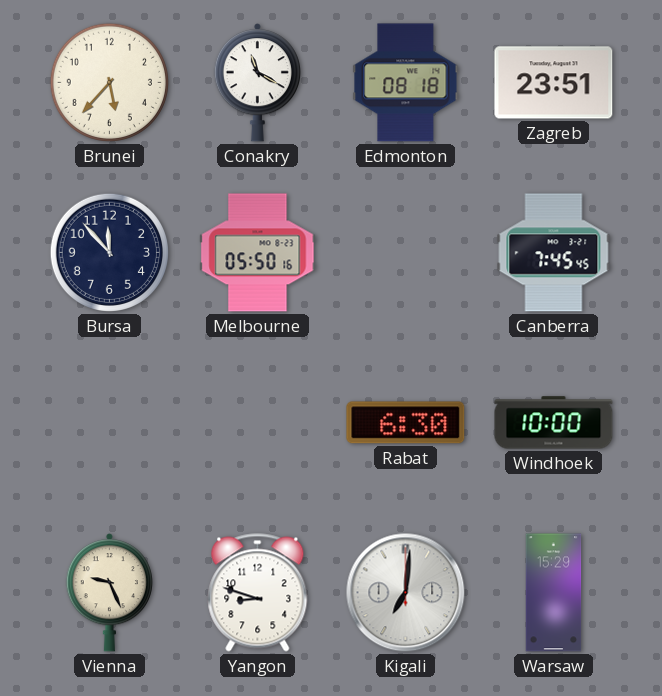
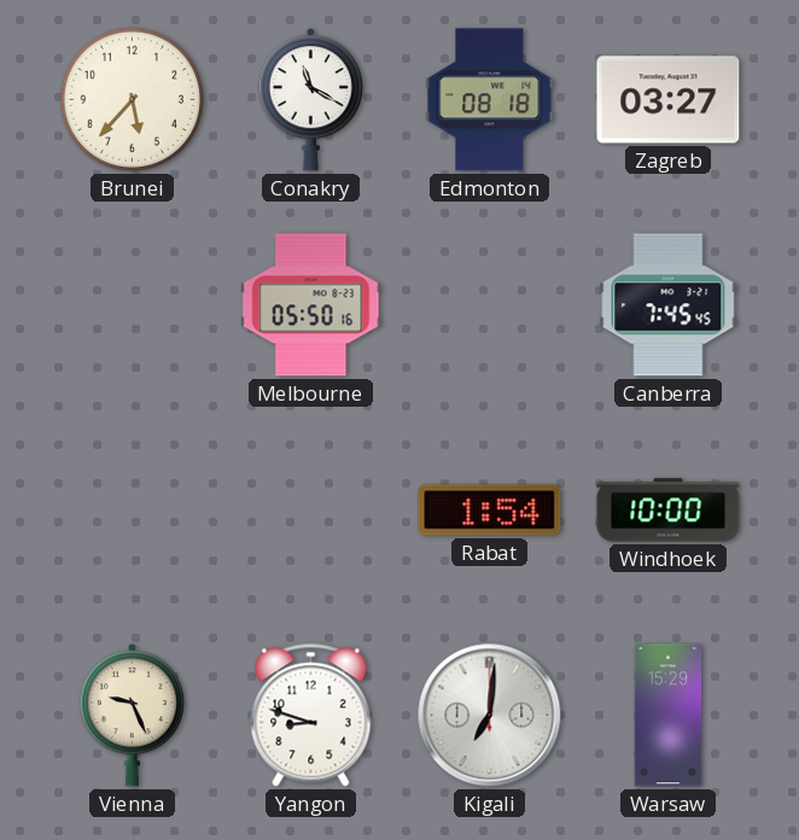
Zagreb: 23:51 -> 03:27 (669, 100)
Bursa: 11:53 -> none (109, 252)
Rabat: 6:30 -> 1:54 (490, 511)
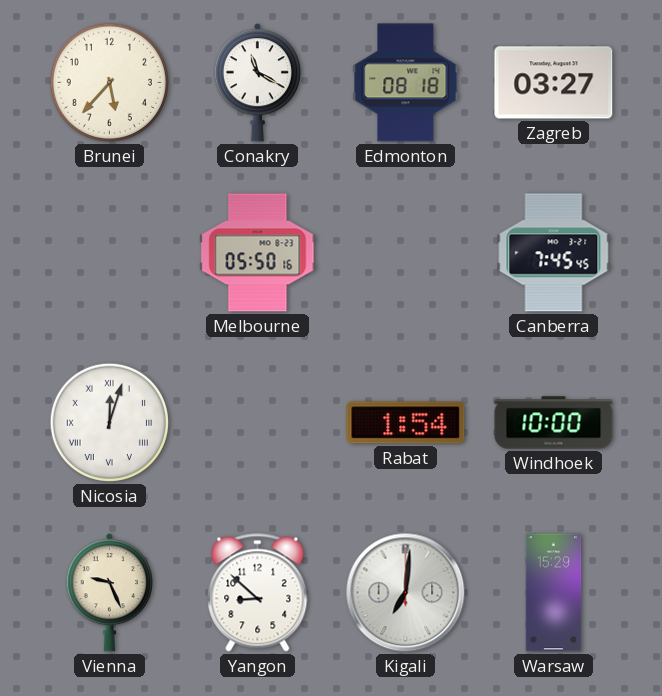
Nicosia: none -> 12:03 (109, 422)
Yangon: 8:48 -> 8:52 (258, 593)
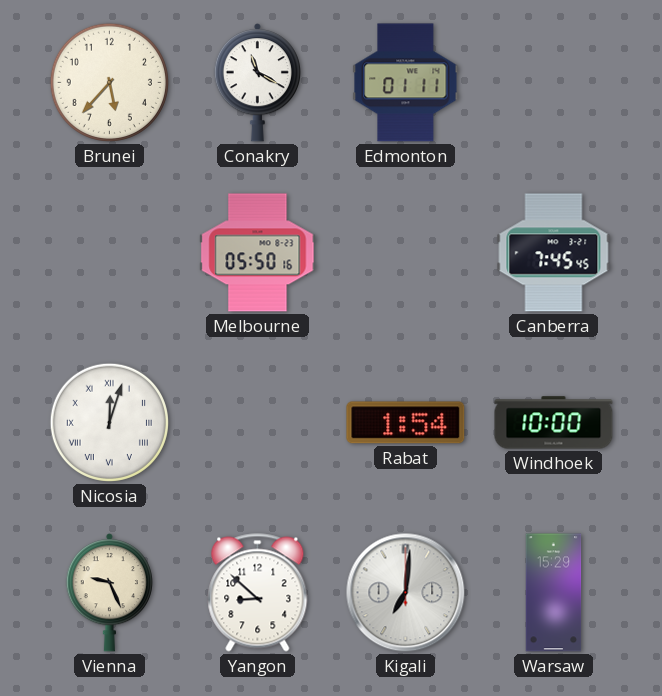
Edmonton: 08:18 -> 01:11 (406, 83)
Zagreb: 03:27 -> none (554, 83)
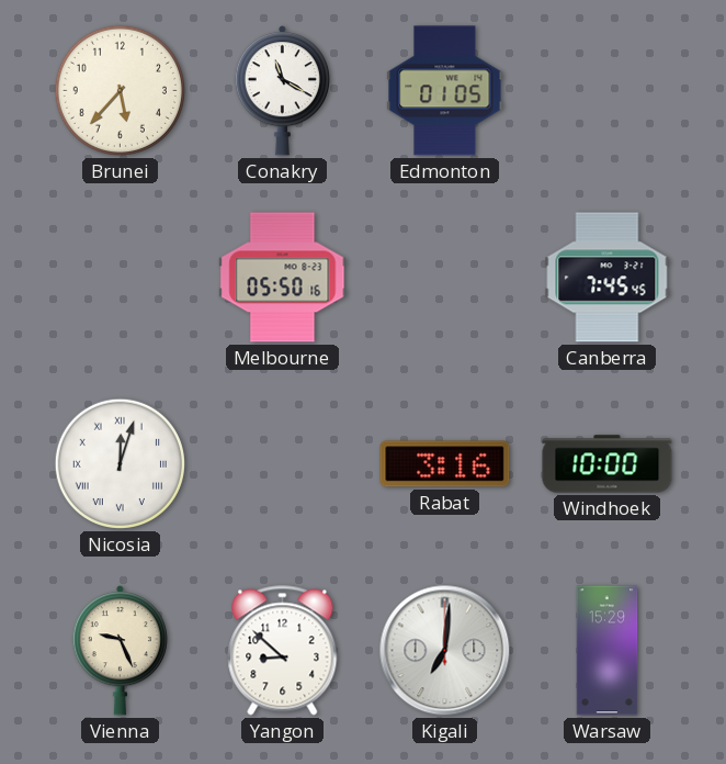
Edmonton: 01:11 -> 01:05 (445, 91)
Rabat: 1:54 -> 3:16 (445, 464)
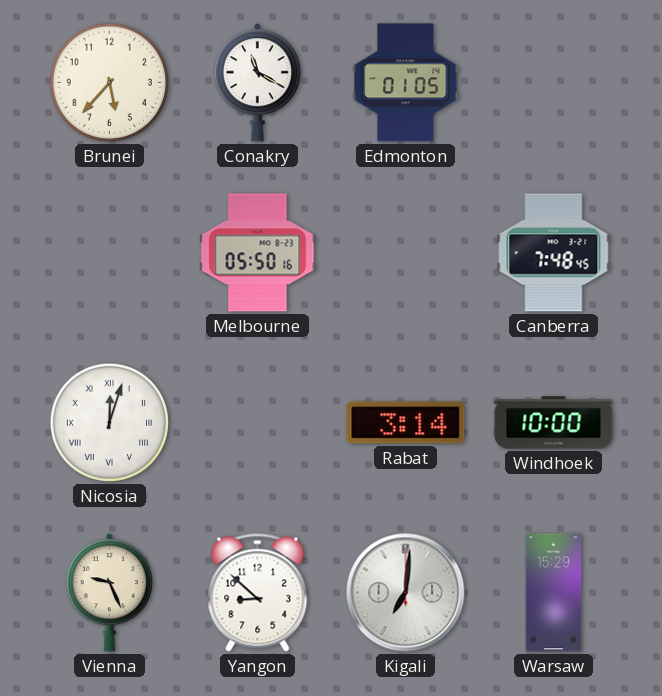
Canberra: 7:45 -> 7:48 (554, 253)
Rabat: 3:16 -> 3:14 (406, 423)
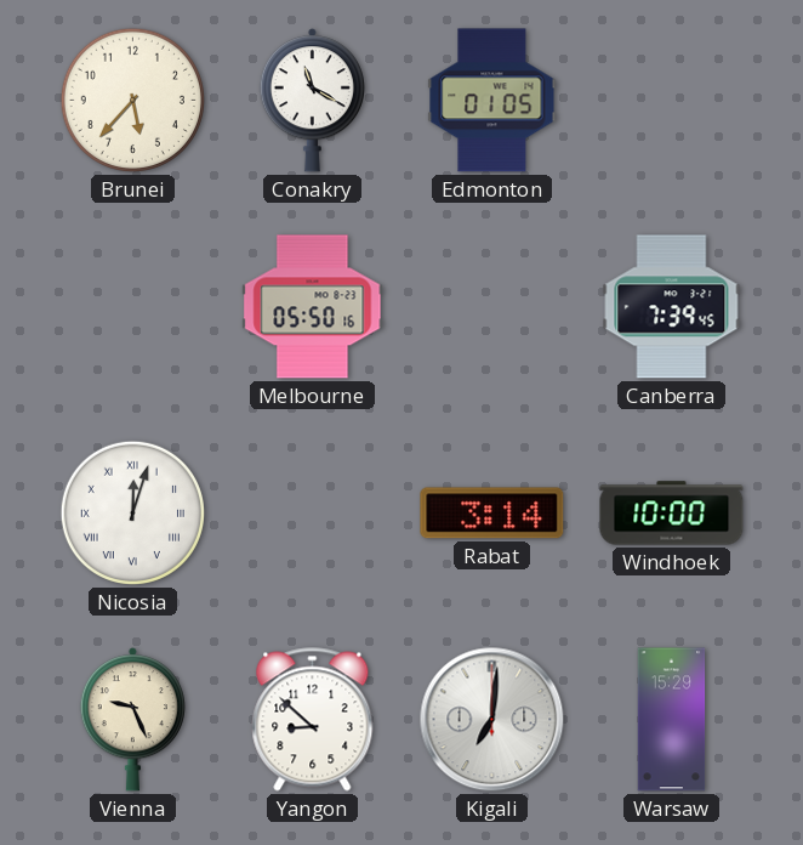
Canberra: 7:48 -> 7:39 (672, 307)
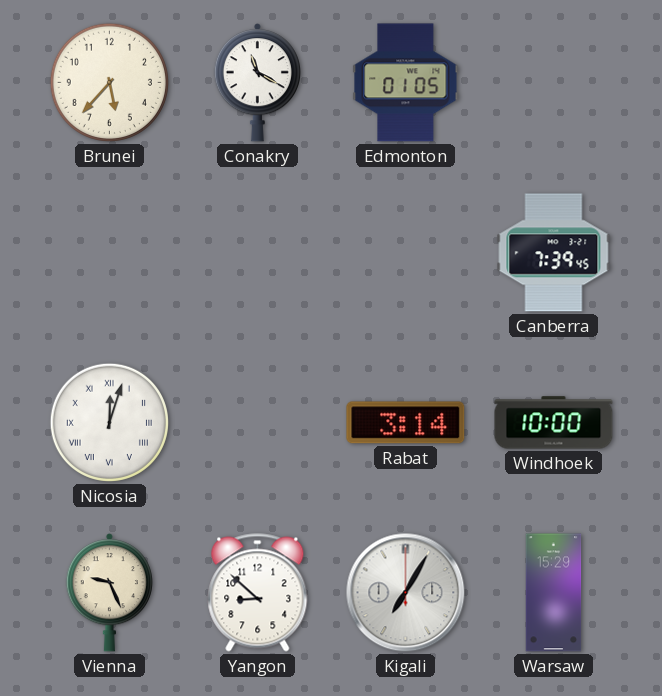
Melbourne: 05:50 -> none (313, 307)
Kigali: 7:01 -> 7:05 (406, 593)
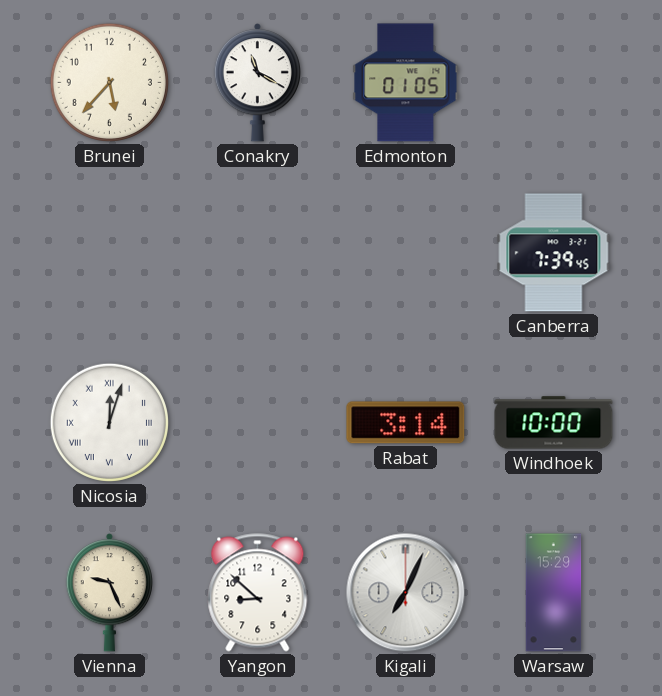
Kigali: 7:05 -> 7:04 (406, 593)
